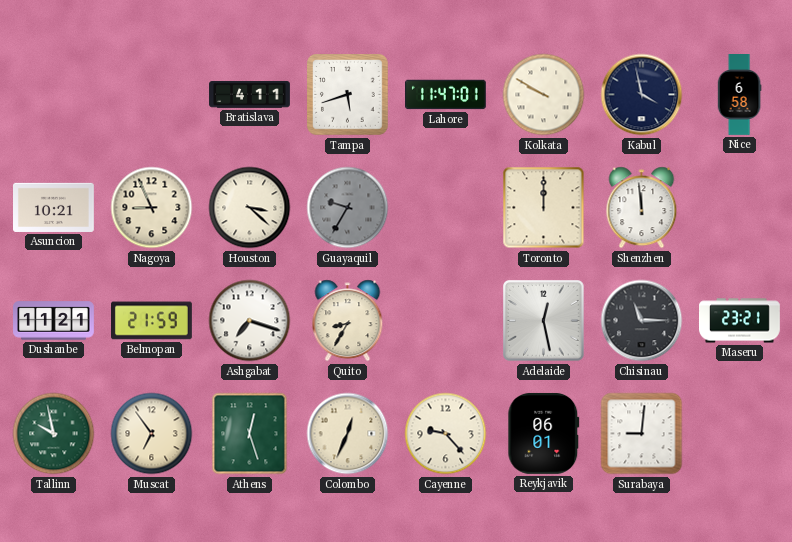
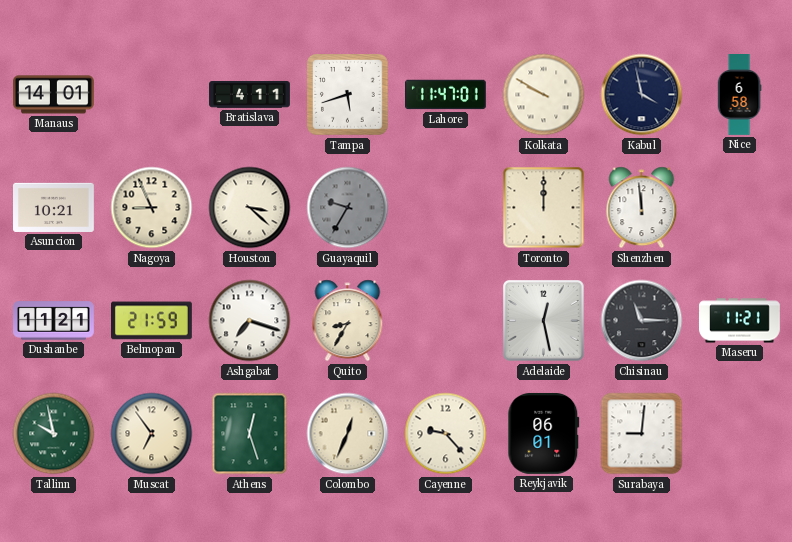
Manaus: none -> 14:01 (54, 95)
Maseru: 23:21 -> 11:21 (740, 321)
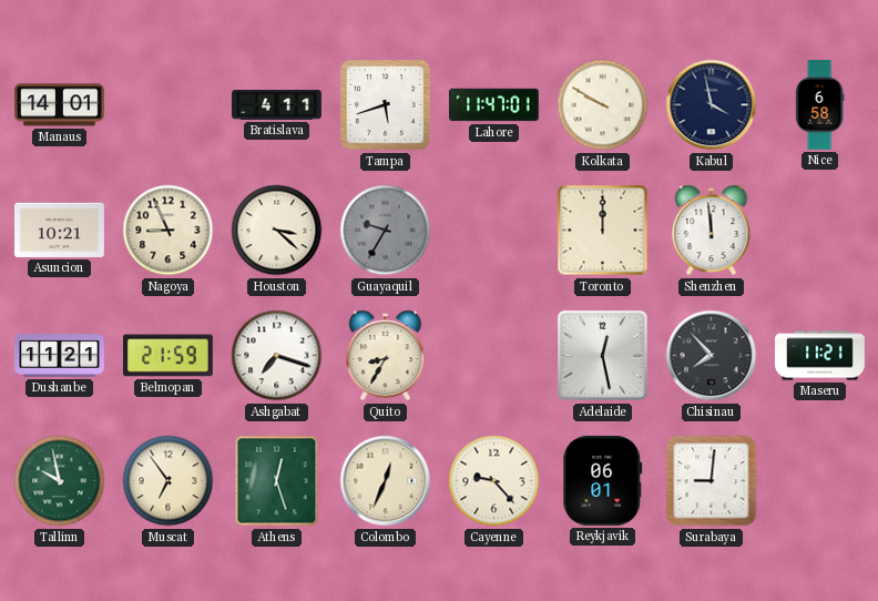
Chisinau: 11:15 -> 7:53 (712, 356)
